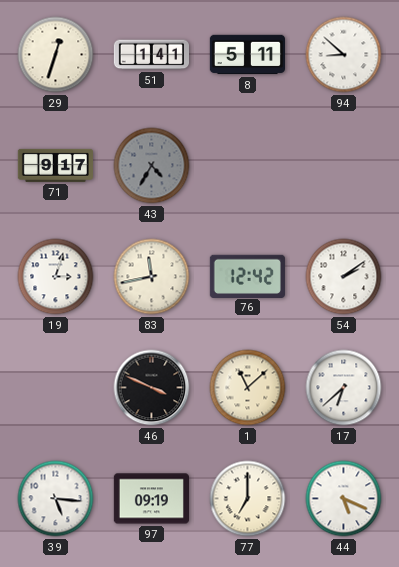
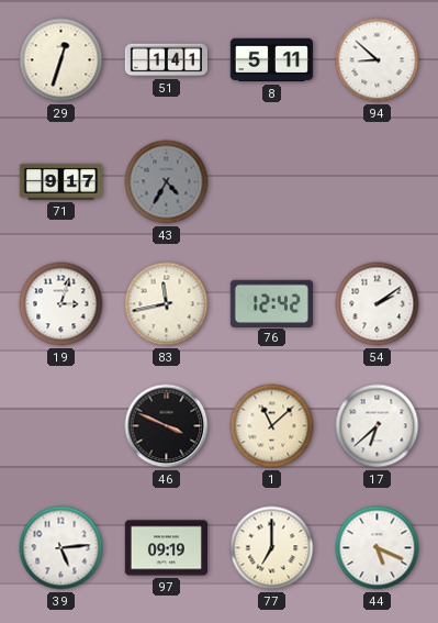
39: 5:16 -> 5:14 (61, 548)
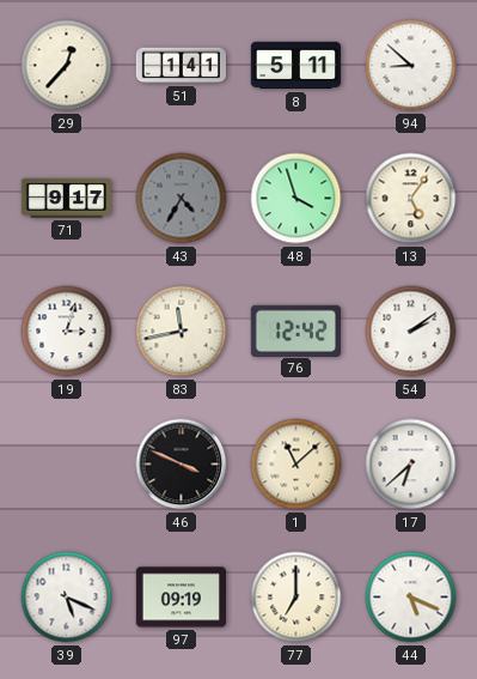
29: 12:33 -> 12:37 (67, 66)
48: none -> 3:57 (296, 199)
13: none -> 5:06 (411, 199)
39: 5:14 -> 5:19 (67, 598)
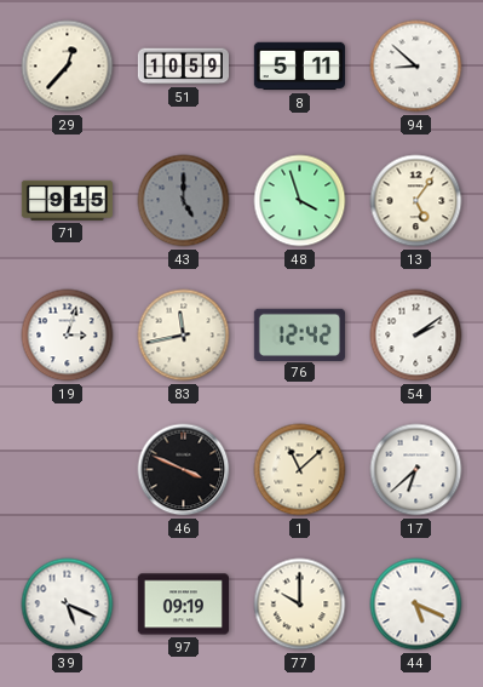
51: 1:41 -> 10:59 (183, 67)
71: 9:17 -> 9:15 (67, 200)
43: 4:35 -> 5:00 (184, 201)
77: 7:00 -> 10:00 (300, 605)
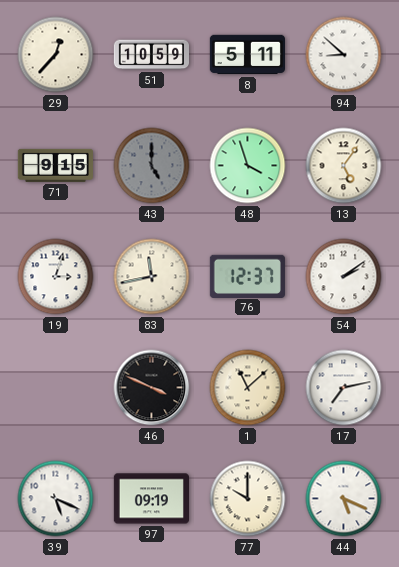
76: 12:42 -> 12:37 (247, 276)
17: 6:38 -> 7:13 (344, 388)
